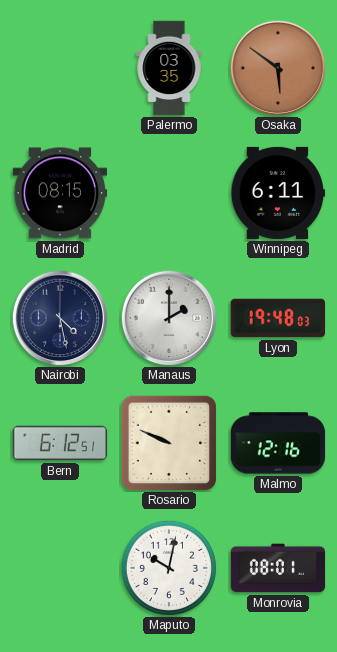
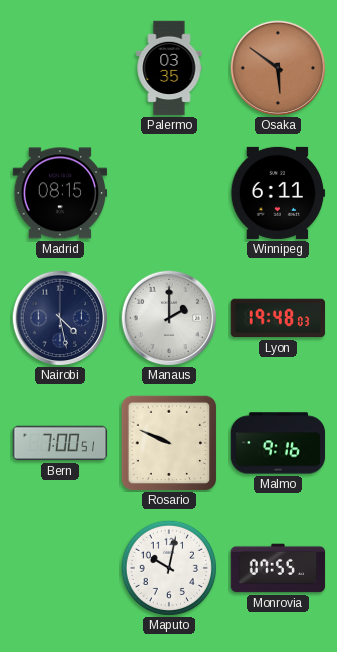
Bern: 6:12 -> 7:00 (60, 443)
Malmo: 12:16 -> 9:16 (278, 443)
Monrovia: 08:01 -> 07:55 (278, 568)
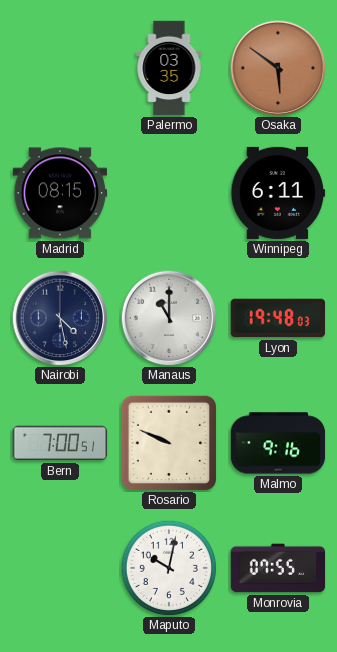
Manaus: 2:00 -> 11:00 (169, 318)
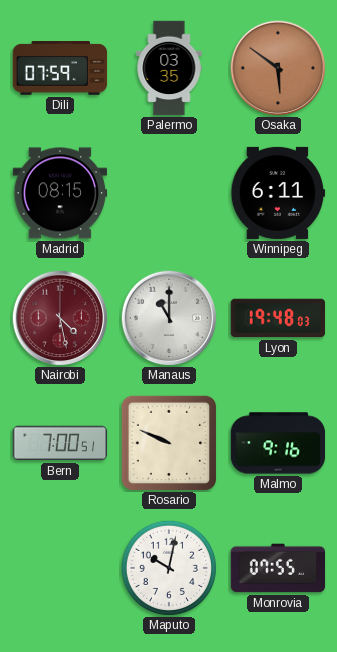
Dili: none -> 07:59 (60, 69)
Nairobi dial: navy -> burgundy (60, 318)
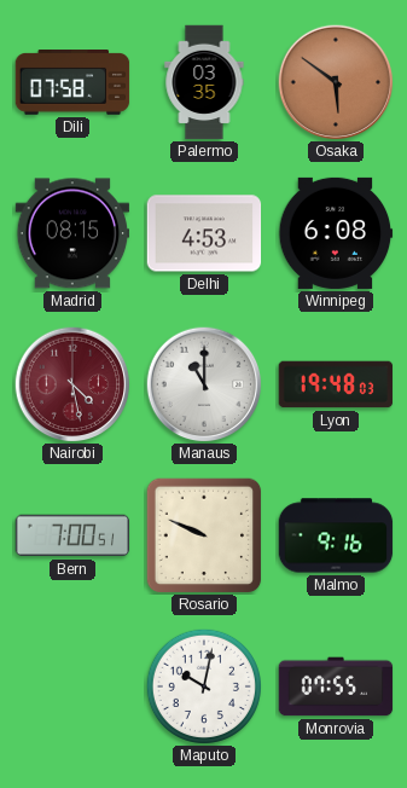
Dili: 07:59 -> 07:58 (72, 83)
Delhi: none -> 4:53 (204, 233)
Winnipeg: 6:11 -> 6:08 (336, 233)
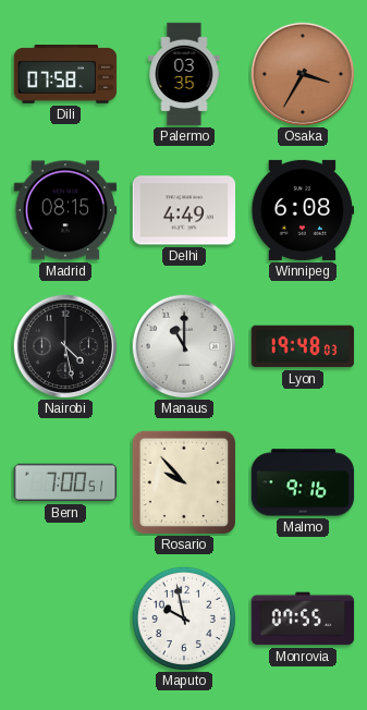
Osaka: 5:51 -> 3:35 (303, 74)
Delhi: 4:53 -> 4:49 (184, 210)
Nairobi dial: burgundy -> black (65, 346)
Rosario: 9:49 -> 9:53 (184, 482)
Maputo: 10:02 -> 9:58 (183, 617)
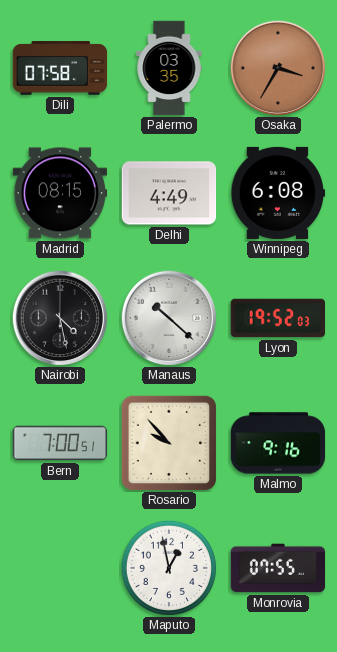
Manaus: 11:00 -> 10:22 (169, 318)
Lyon: 19:48 -> 19:52 (278, 318)
Maputo: 9:58 -> 12:58 (168, 567)
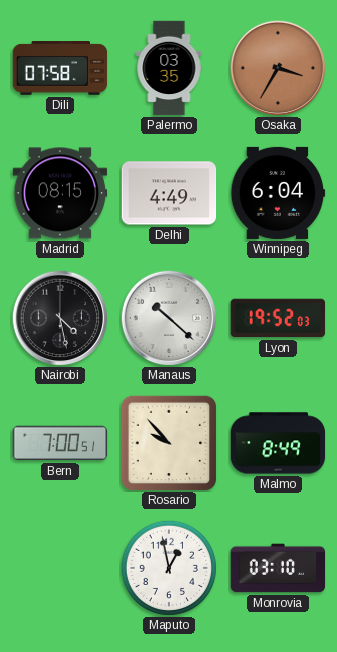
Winnipeg: 6:08 -> 6:04 (278, 193)
Malmo: 9:16 -> 8:49 (278, 443)
Monrovia: 07:55 -> 03:10 (278, 568)
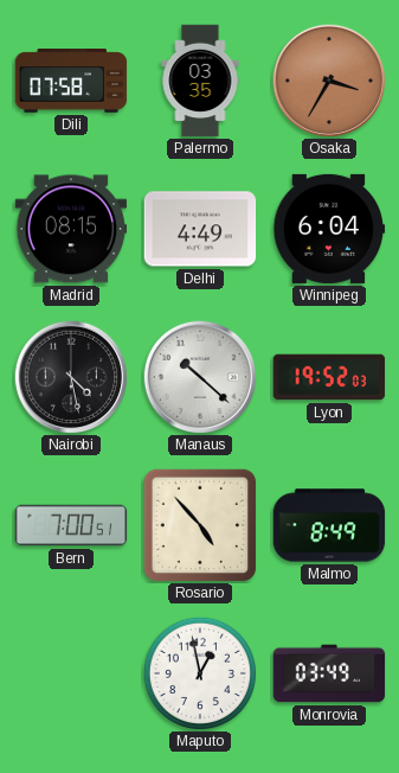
Rosario: 9:53 -> 4:53 (200, 525)
Monrovia: 03:10 -> 03:49 (329, 673)
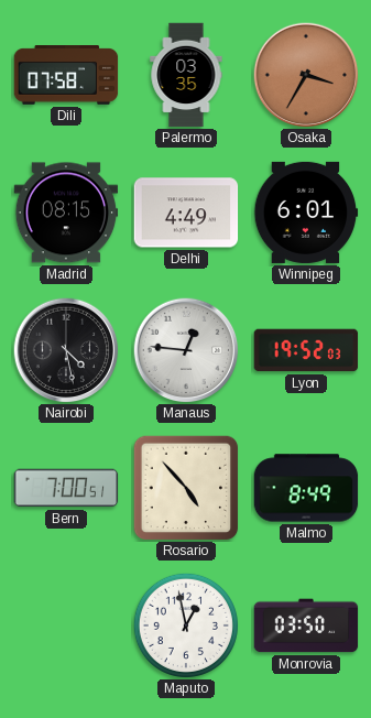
Winnipeg: 6:04 -> 6:01 (306, 213)
Manaus: 10:22 -> 12:46 (186, 350)
Monrovia: 03:49 -> 03:50 (306, 625)
